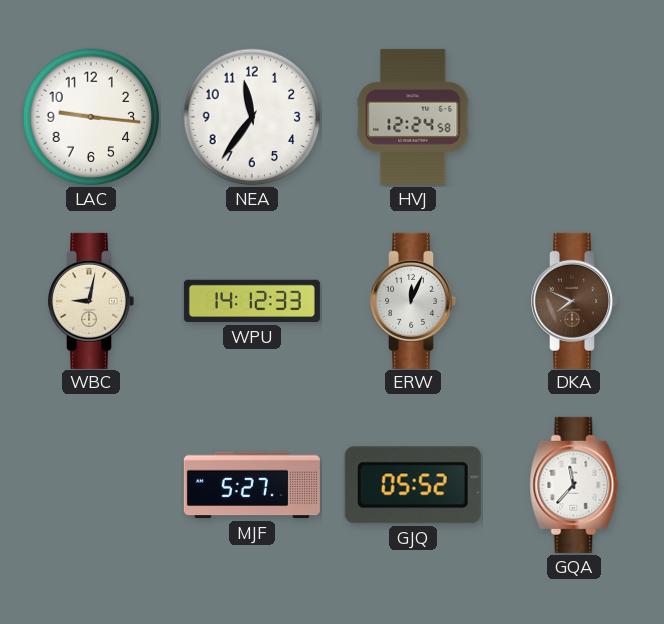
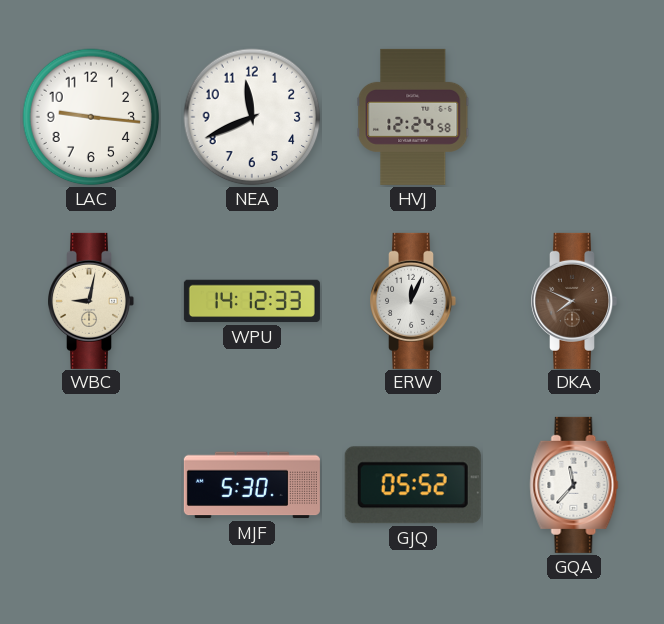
NEA: 11:36 -> 11:41 (252, 117)
MJF: 5:27 -> 5:30 (252, 485)
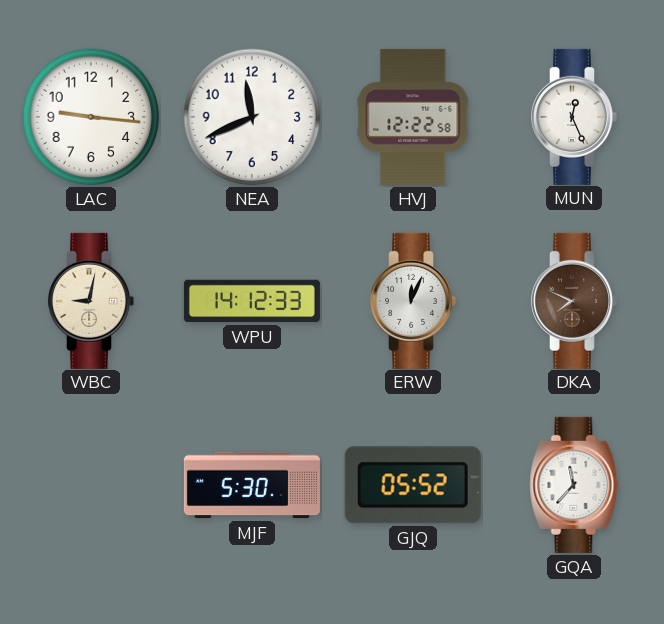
HVJ: 12:24 -> 12:22 (413, 117)
MUN: none -> 12:26 (575, 117)
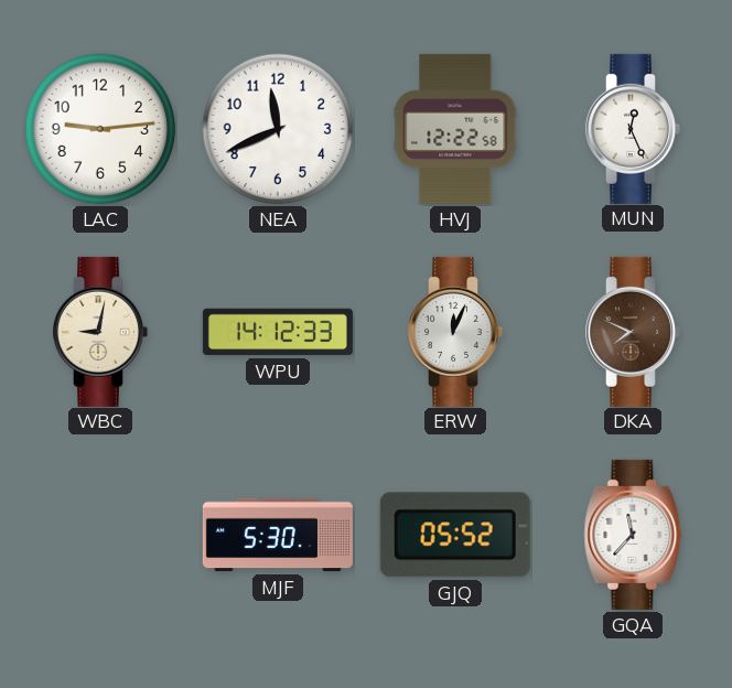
LAC: 9:16 -> 9:14 (100, 129)
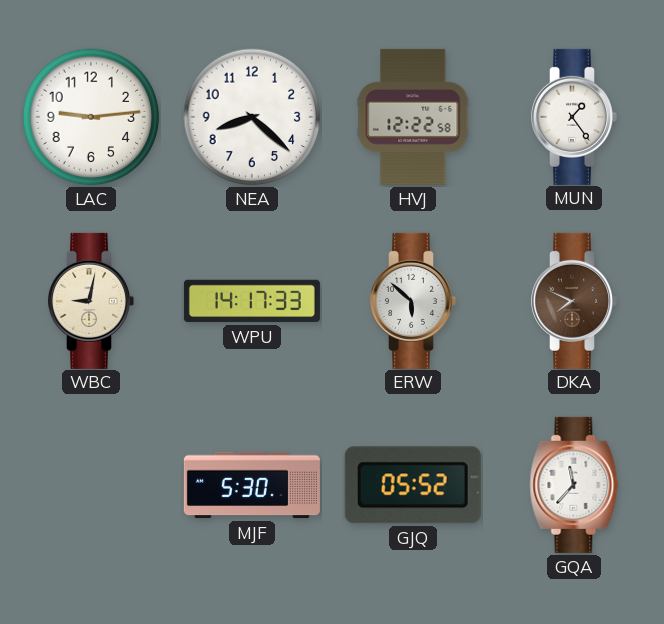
NEA: 11:41 -> 8:22 (252, 117)
MUN: 12:26 -> 1:24 (575, 117)
WPU: 14:12 -> 14:17 (252, 301)
ERW: 12:04 -> 5:52 (414, 301)
